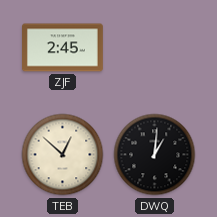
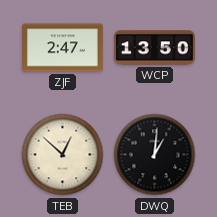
ZJF: 2:45 -> 2:47 (63, 48)
WCP: none -> 13:50 (154, 48)
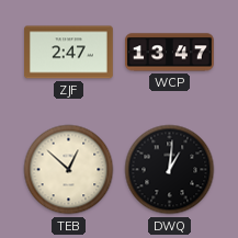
WCP: 13:50 -> 13:47 (169, 53)
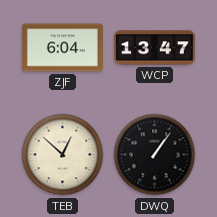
ZJF: 2:47 -> 6:04 (63, 48)
DWQ: 1:01 -> 1:06 (155, 155)
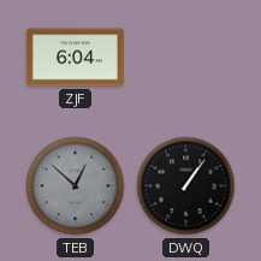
WCP: 13:47 -> none (154, 48)
TEB dial: cream -> grey (76, 186)
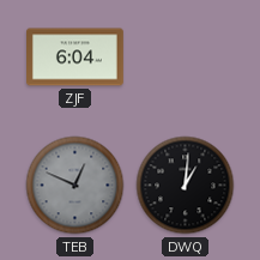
TEB: 12:52 -> 12:49 (75, 186)
DWQ: 1:06 -> 1:01 (186, 186)
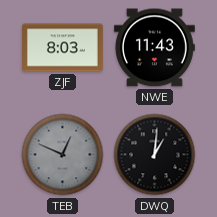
ZJF: 6:04 -> 8:03 (63, 48)
NWE: none -> 11:43 (154, 48)
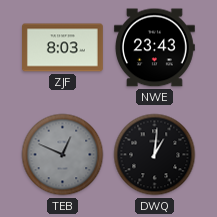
NWE: 11:43 -> 23:43 (154, 48)
